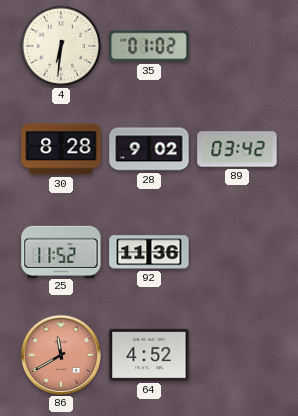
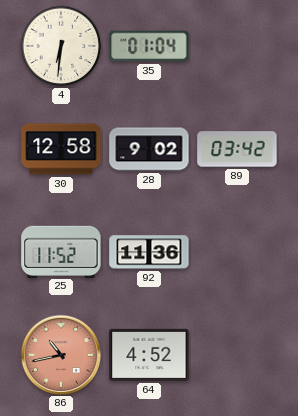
35: 01:02 -> 01:04 (149, 46)
30: 8:28 -> 12:58 (61, 149)
86: 11:40 -> 10:43 (60, 354)
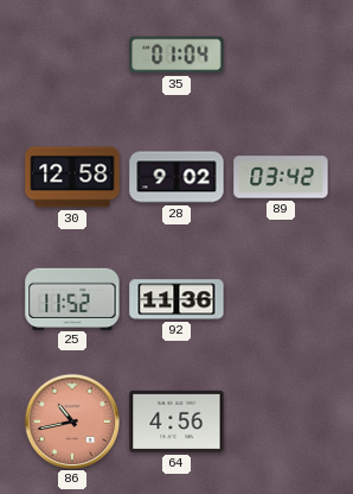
4: 6:31 -> none (61, 46)
64: 4:52 -> 4:56 (176, 422)
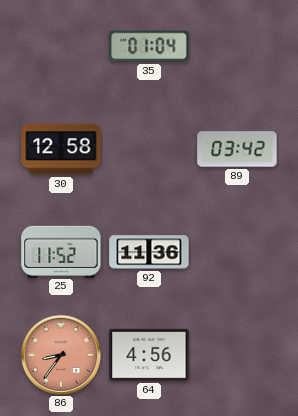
28: 9:02 -> none (176, 177)
86: 10:43 -> 8:36 (60, 354)
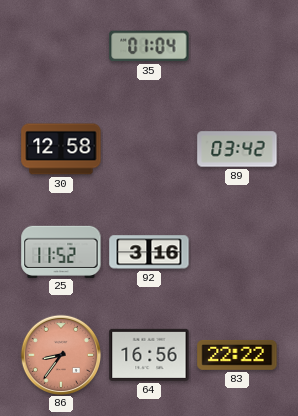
92: 11:36 -> 3:16 (149, 252)
64: 4:56 -> 16:56 (149, 355)
83: none -> 22:22 (237, 355)
